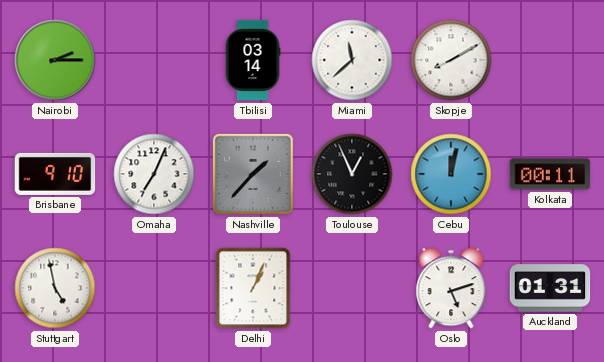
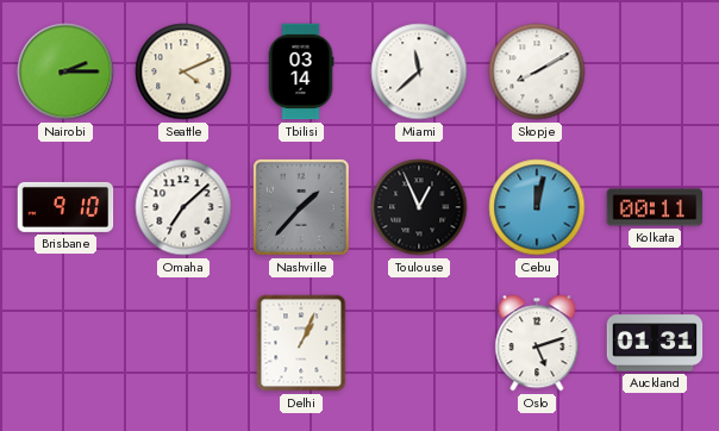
Seattle: none -> 4:11 (183, 71)
Omaha: 7:04 -> 7:08 (183, 207)
Stuttgart: 4:58 -> none (55, 288)
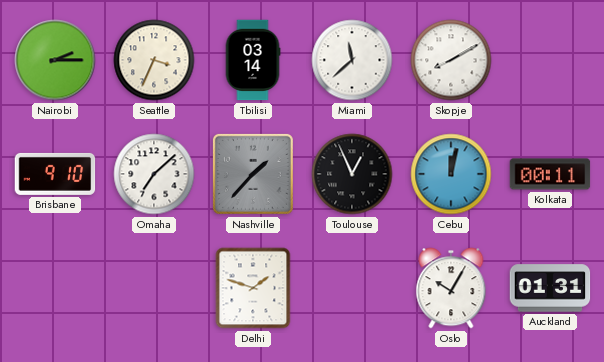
Seattle: 4:11 -> 3:34 (154, 60)
Delhi: 1:04 -> 1:48 (253, 288)
Oslo: 5:12 -> 10:05 (451, 288)
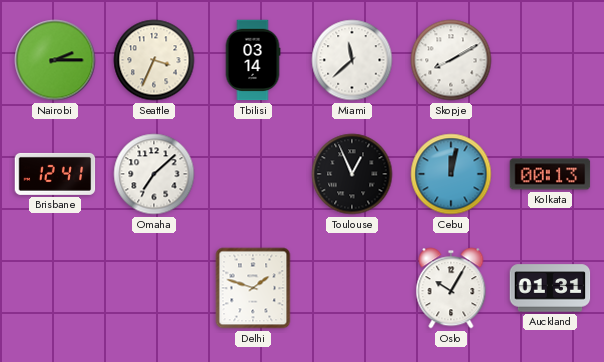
Brisbane: 9:10 -> 12:41 (55, 174)
Nashville: 1:37 -> none (253, 174)
Kolkata: 00:11 -> 00:13 (550, 174)
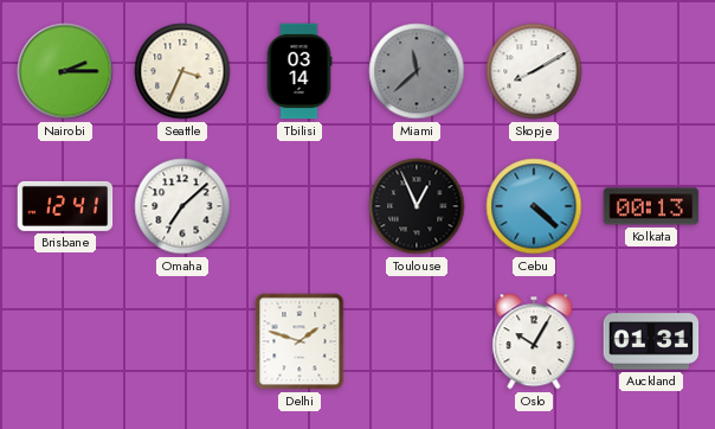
Miami dial: white -> grey (417, 71)
Cebu: 12:02 -> 4:22 (534, 206)
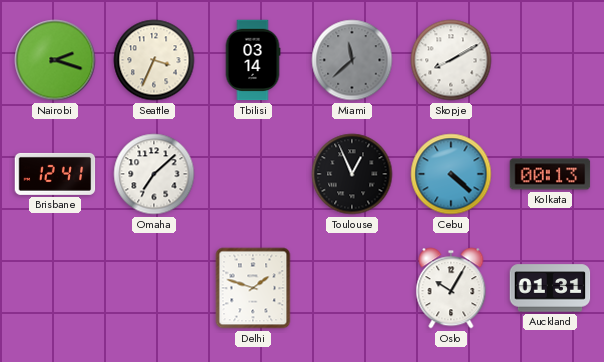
Nairobi: 2:15 -> 2:18 (55, 60)
